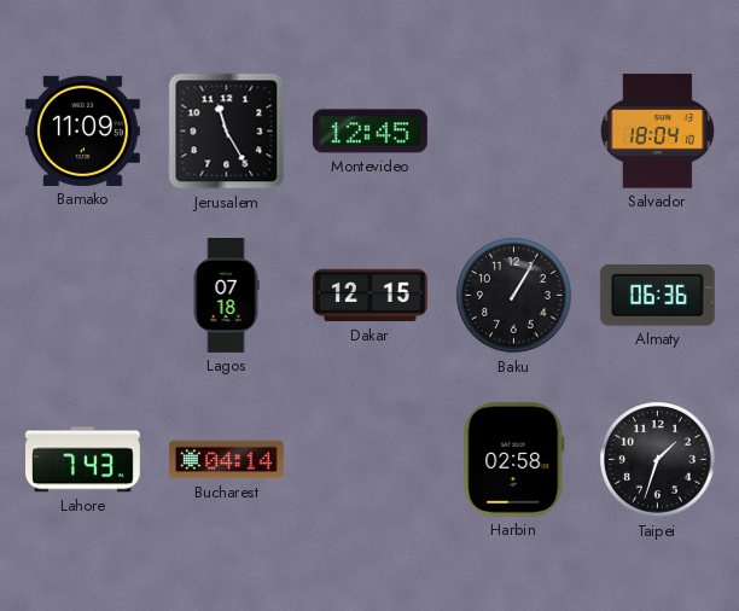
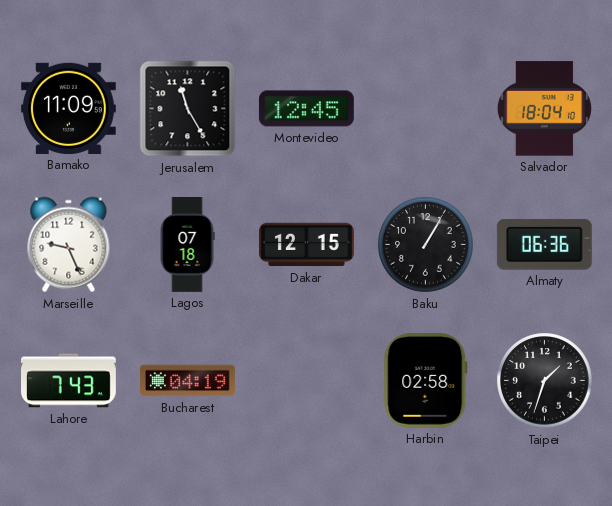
Marseille: none -> 9:26 (69, 245)
Bucharest: 04:14 -> 04:19 (187, 381)
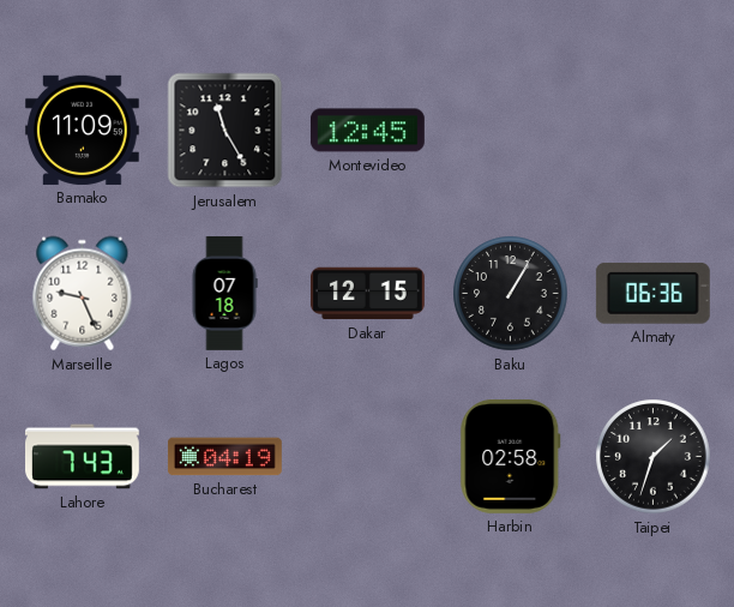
Salvador: 18:04 -> none (544, 109)
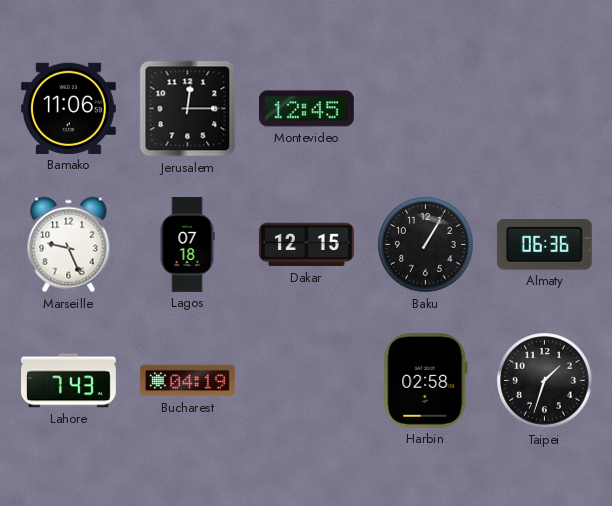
Bamako: 11:09 -> 11:06 (68, 108)
Jerusalem: 11:25 -> 12:15 (188, 109)
